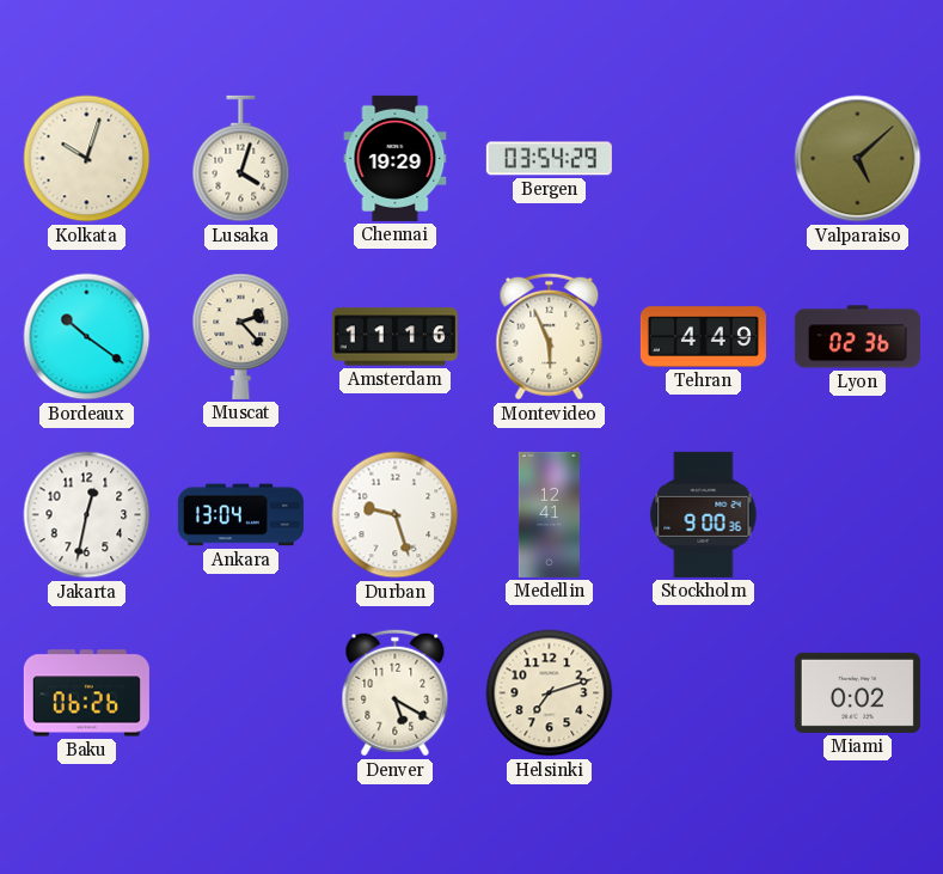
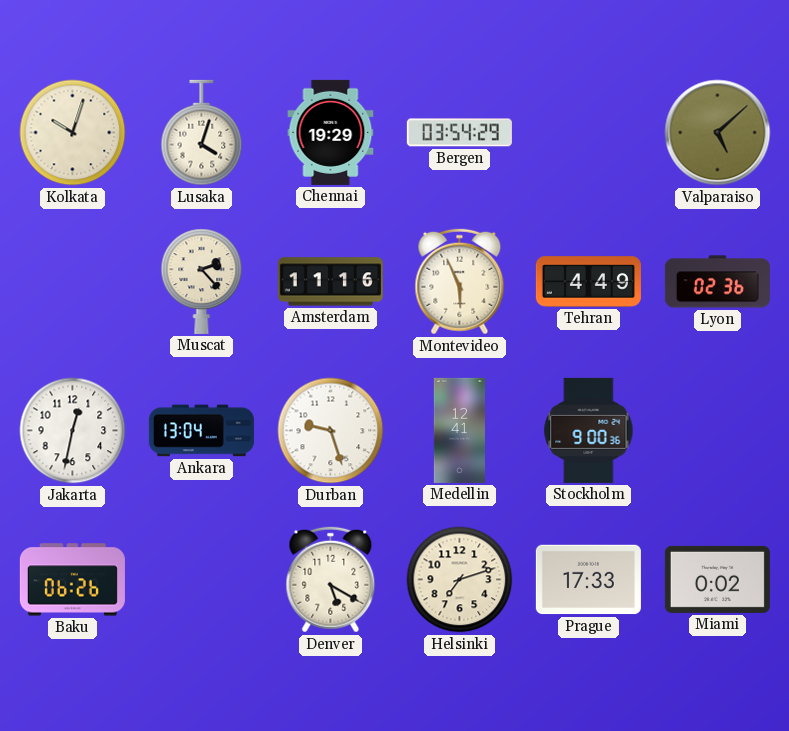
Bordeaux: 10:21 -> none (87, 337)
Prague: none -> 17:33 (588, 580)
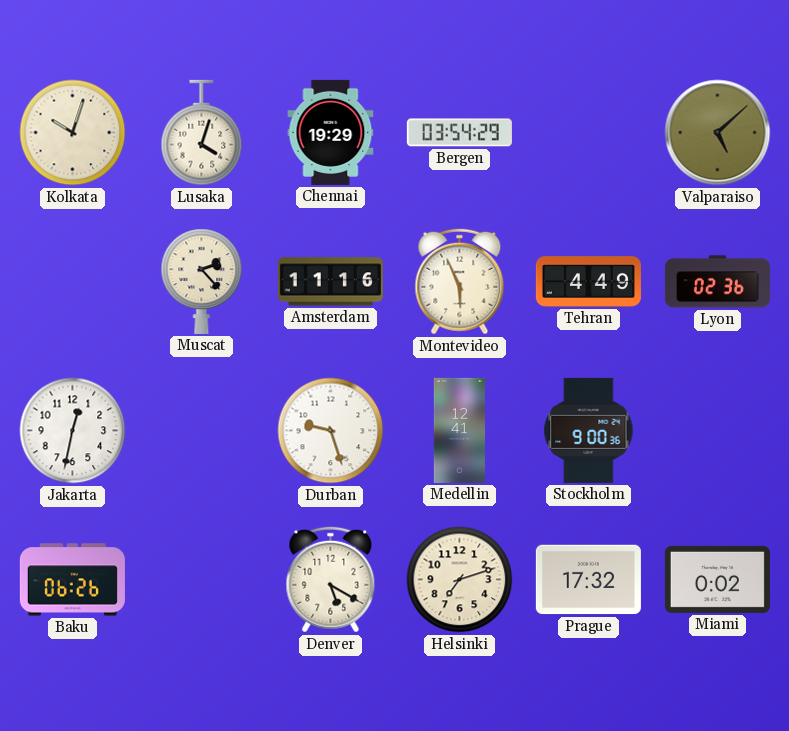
Ankara: 13:04 -> none (201, 431)
Prague: 17:33 -> 17:32 (588, 580)
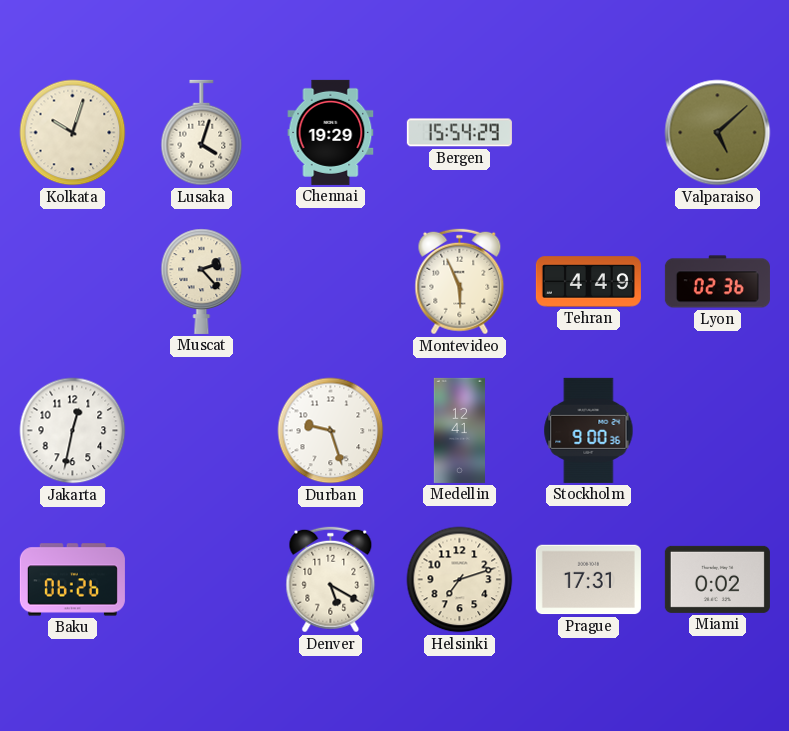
Bergen: 03:54 -> 15:54 (459, 133)
Amsterdam: 11:16 -> none (330, 282)
Prague: 17:32 -> 17:31 (588, 580)
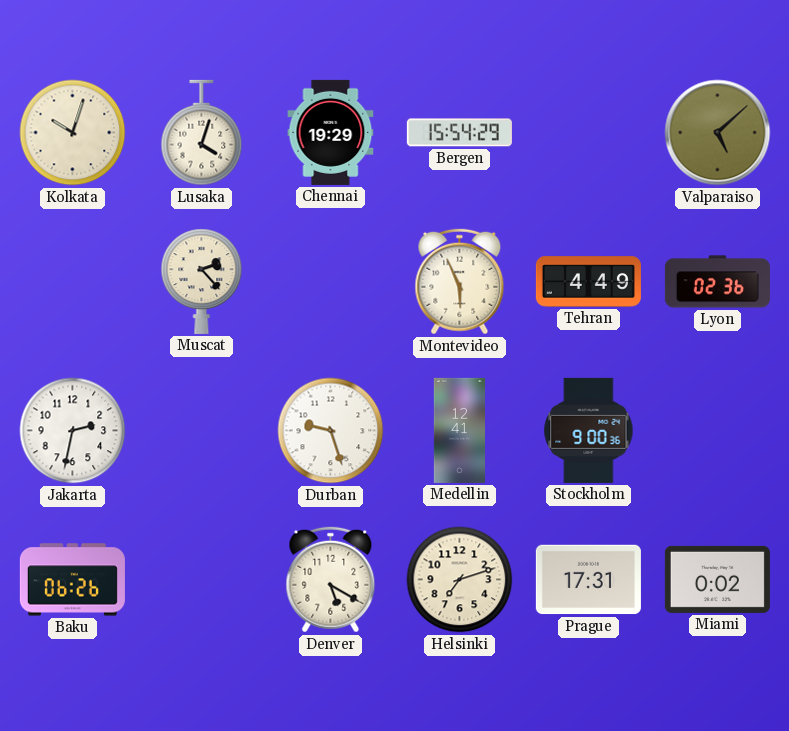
Jakarta: 12:32 -> 2:32 (73, 431)
